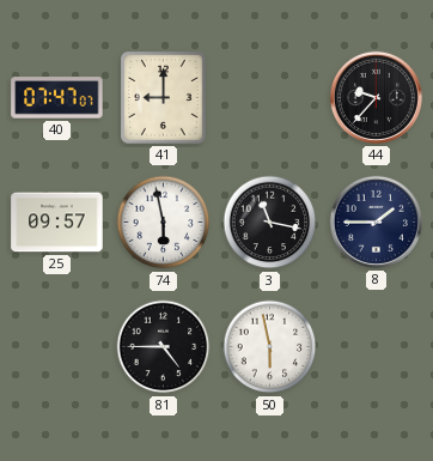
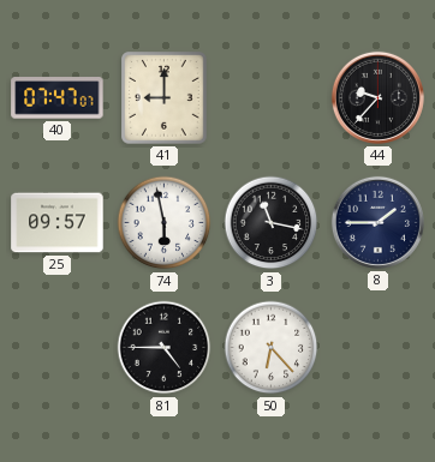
50: 5:58 -> 6:23 (272, 348)
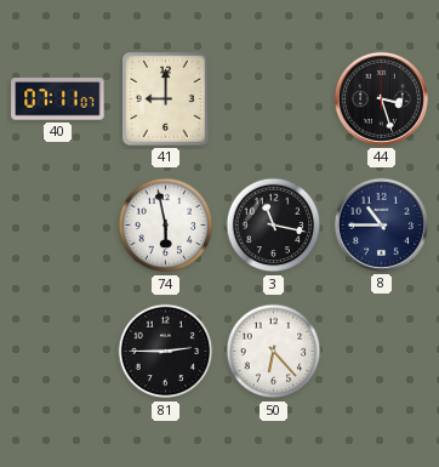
40: 07:47 -> 07:11 (58, 99)
44: 9:37 -> 3:27 (381, 98)
25: 09:57 -> none (58, 223)
8: 1:45 -> 10:45 (381, 224)
81: 4:45 -> 2:45 (166, 352)
